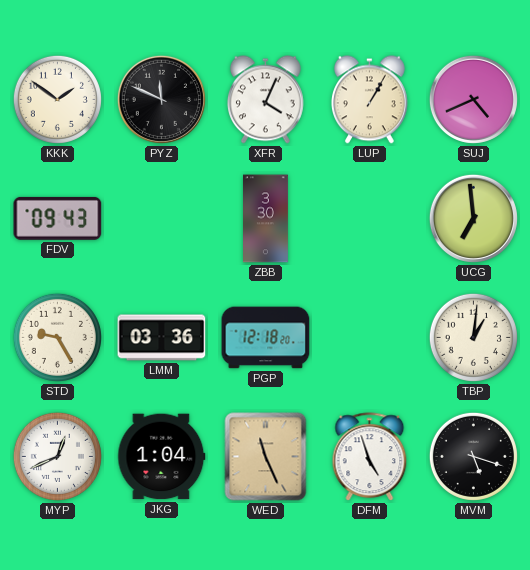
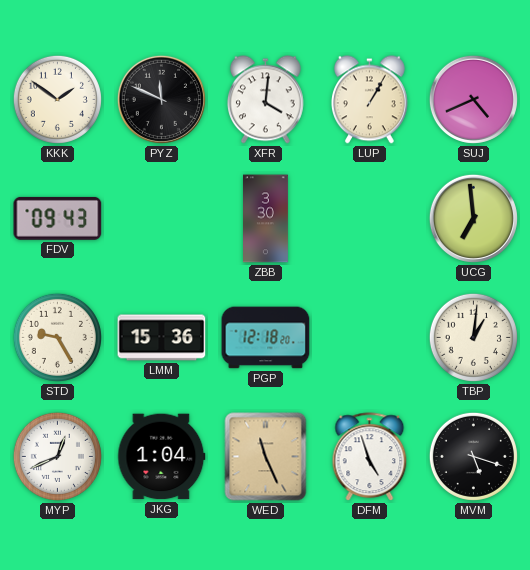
XFR: 4:04 -> 4:01 (265, 100)
LMM: 03:36 -> 15:36 (162, 338)
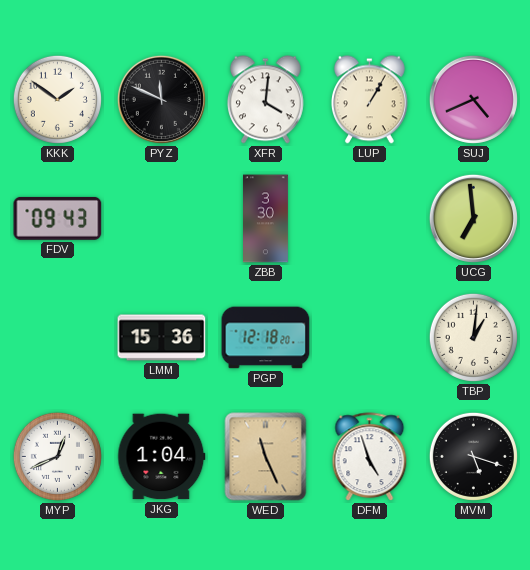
STD: 9:25 -> none (57, 337)
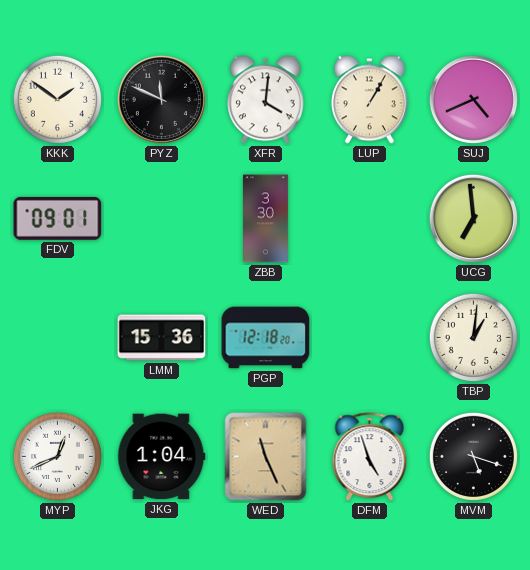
FDV: 09:43 -> 09:01 (58, 218)
